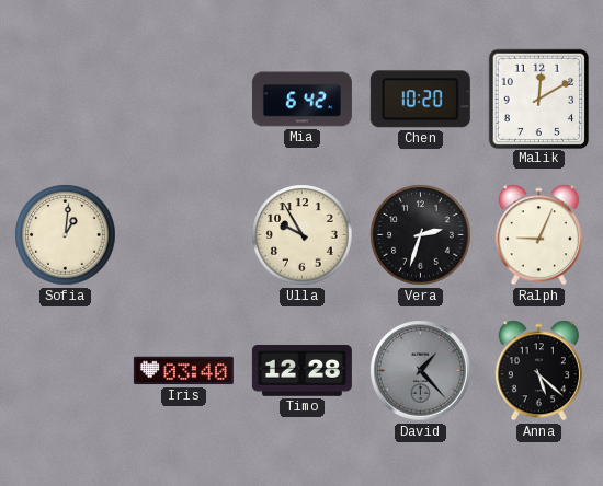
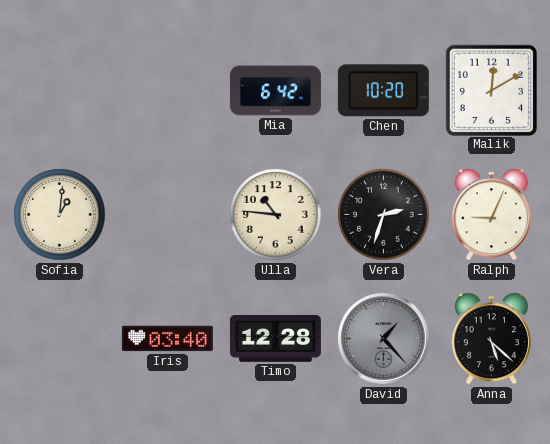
Ulla: 9:55 -> 10:46 (276, 215)
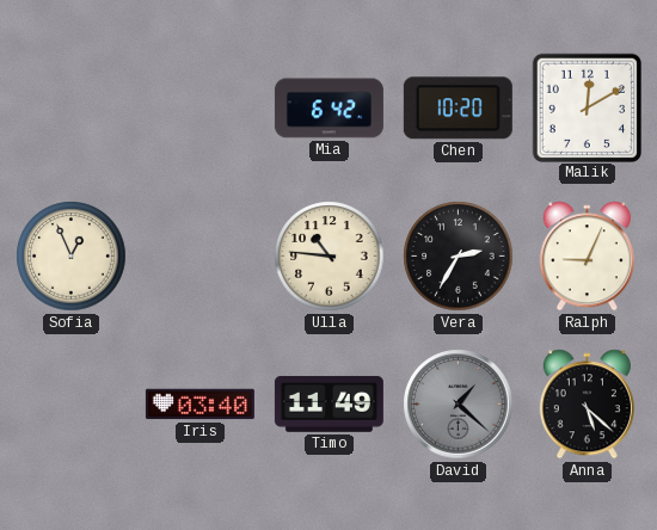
Sofia: 1:01 -> 12:56 (72, 257)
Vera: 2:33 -> 2:35 (459, 257)
Timo: 12:28 -> 11:49 (328, 403)
David: 1:23 -> 1:22 (459, 405)
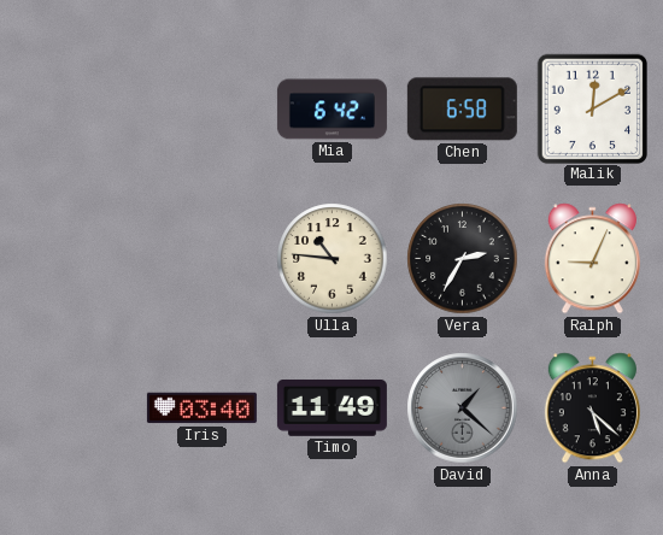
Chen: 10:20 -> 6:58 (462, 110)
Sofia: 12:56 -> none (72, 257)
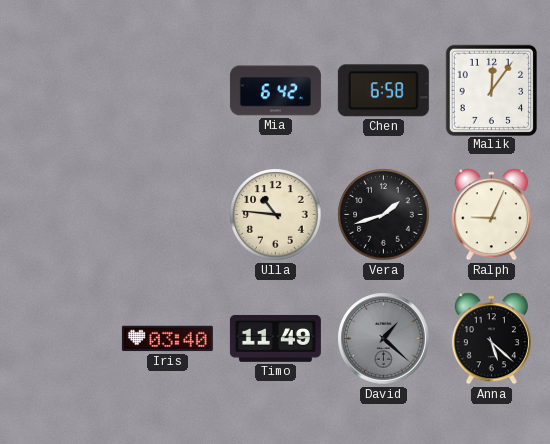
Malik: 12:10 -> 12:06 (491, 90)
Vera: 2:35 -> 1:42 (384, 215)
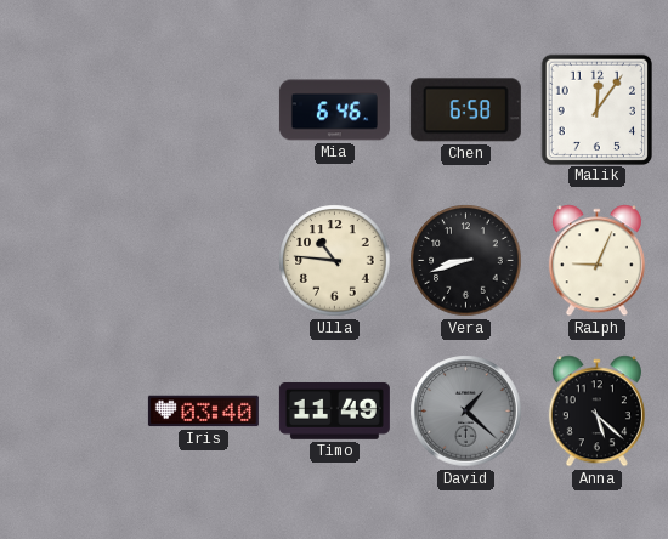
Mia: 6:42 -> 6:46 (334, 110)
Vera: 1:42 -> 8:42 (466, 261)
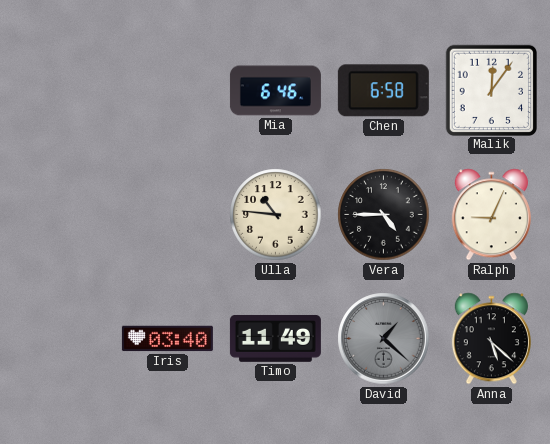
Vera: 8:42 -> 4:45 (384, 215)
